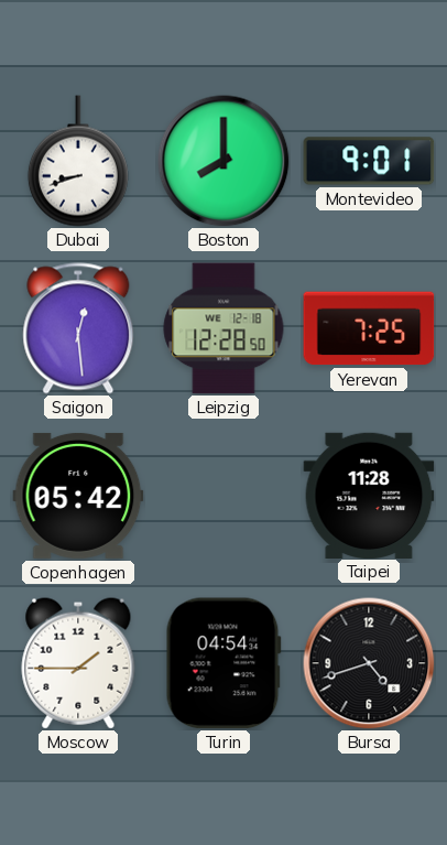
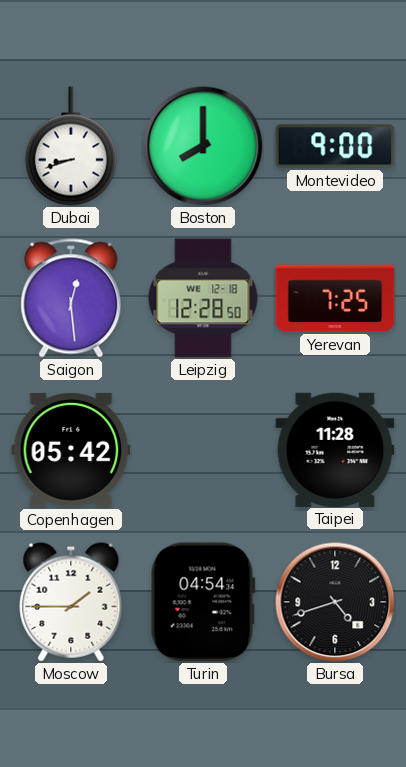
Montevideo: 9:01 -> 9:00 (335, 146)
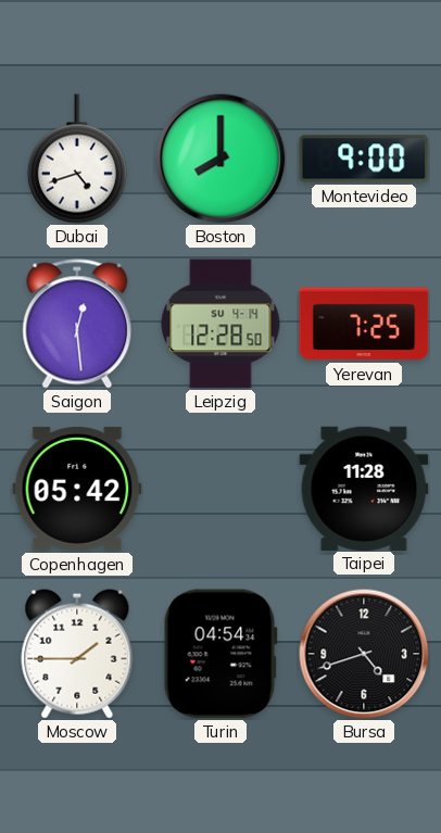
Dubai: 8:42 -> 4:42 (77, 159)
Leipzig date: WE 12-18 -> SU 4-14 (220, 324)
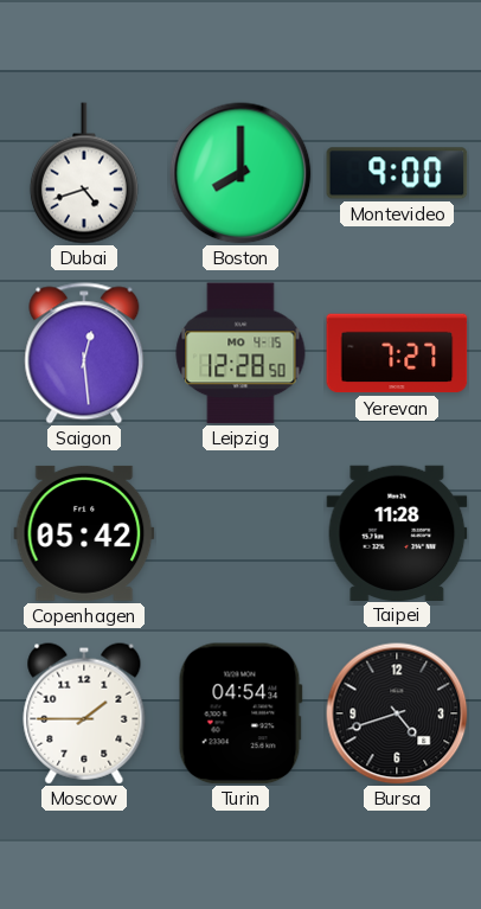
Leipzig date: SU 4-14 -> MO 4-15 (240, 353)
Yerevan: 7:25 -> 7:27 (397, 353)
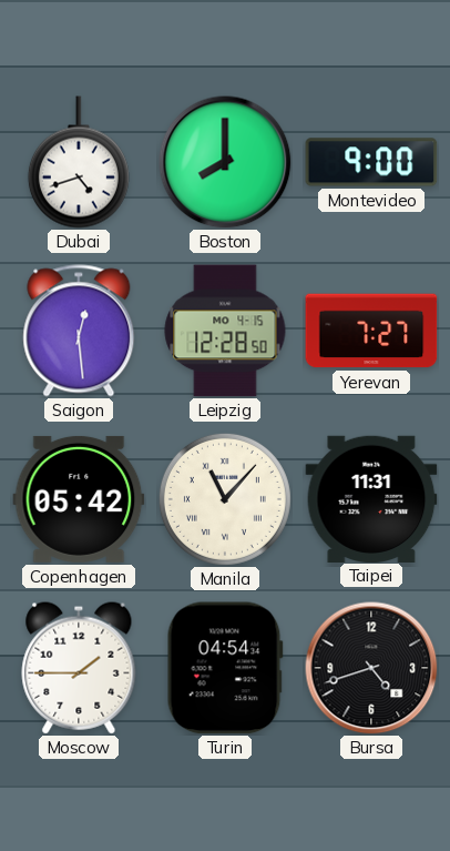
Manila: none -> 11:07 (225, 499)
Taipei: 11:28 -> 11:31 (371, 498)
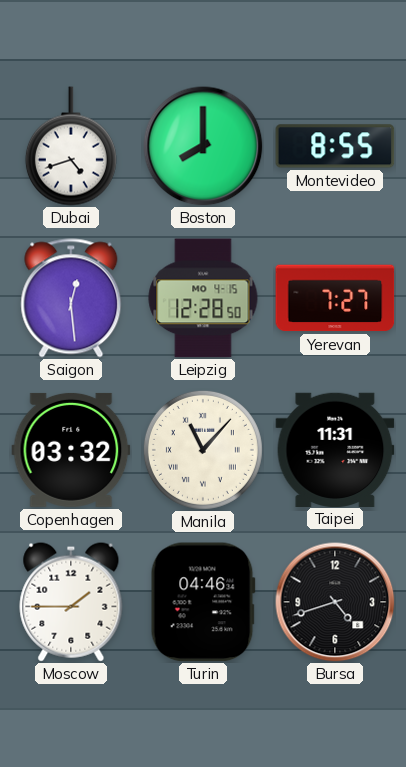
Montevideo: 9:00 -> 8:55 (335, 146)
Copenhagen: 05:42 -> 03:32 (71, 450)
Turin: 04:54 -> 04:46 (203, 602)
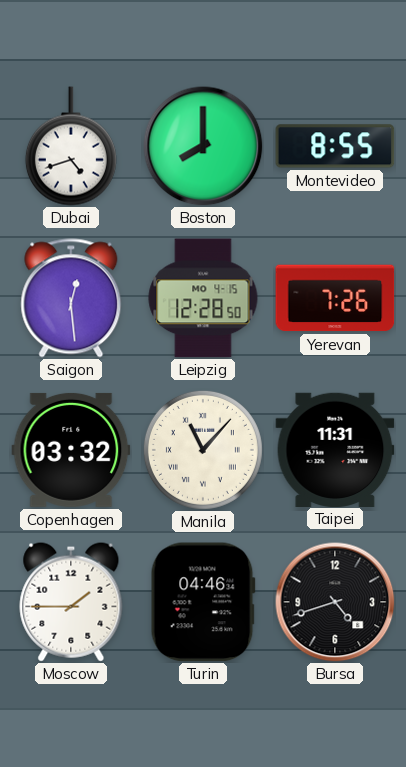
Yerevan: 7:27 -> 7:26 (335, 298)
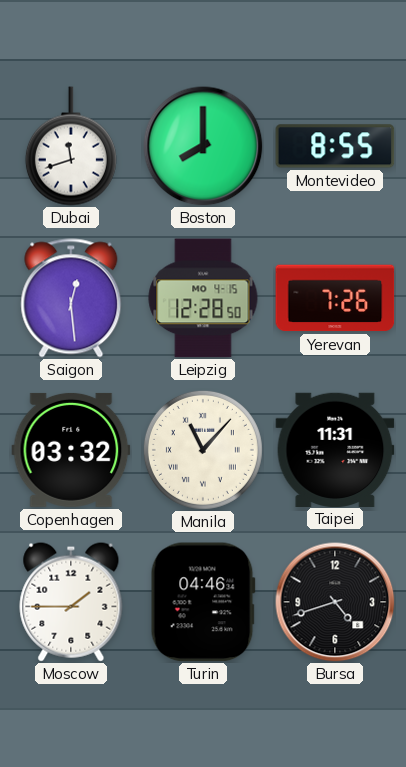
Dubai: 4:42 -> 11:42 (71, 146)
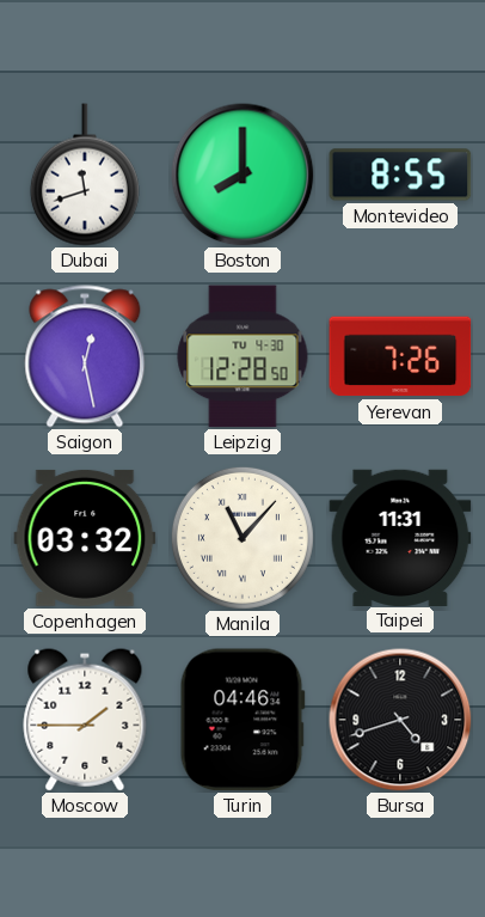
Saigon: 12:29 -> 12:28 (85, 356)
Leipzig date: MO 4-15 -> TU 4-30 (242, 356)
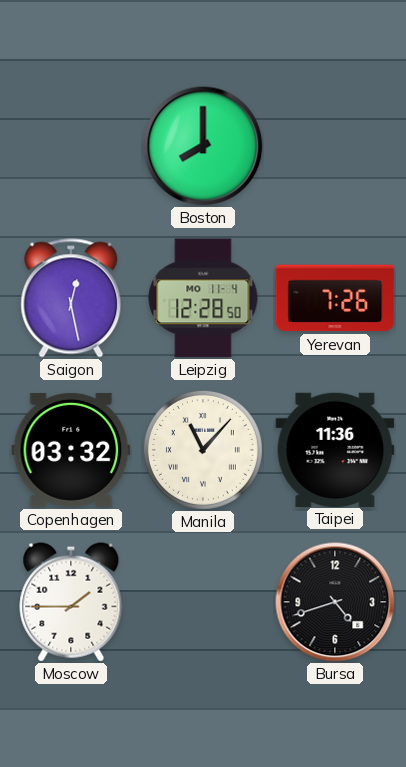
Dubai: 11:42 -> none (85, 175)
Montevideo: 8:55 -> none (400, 175)
Leipzig date: TU 4-30 -> MO 11-4 (203, 298)
Taipei: 11:31 -> 11:36 (335, 449)
Turin: 04:46 -> none (242, 720)
